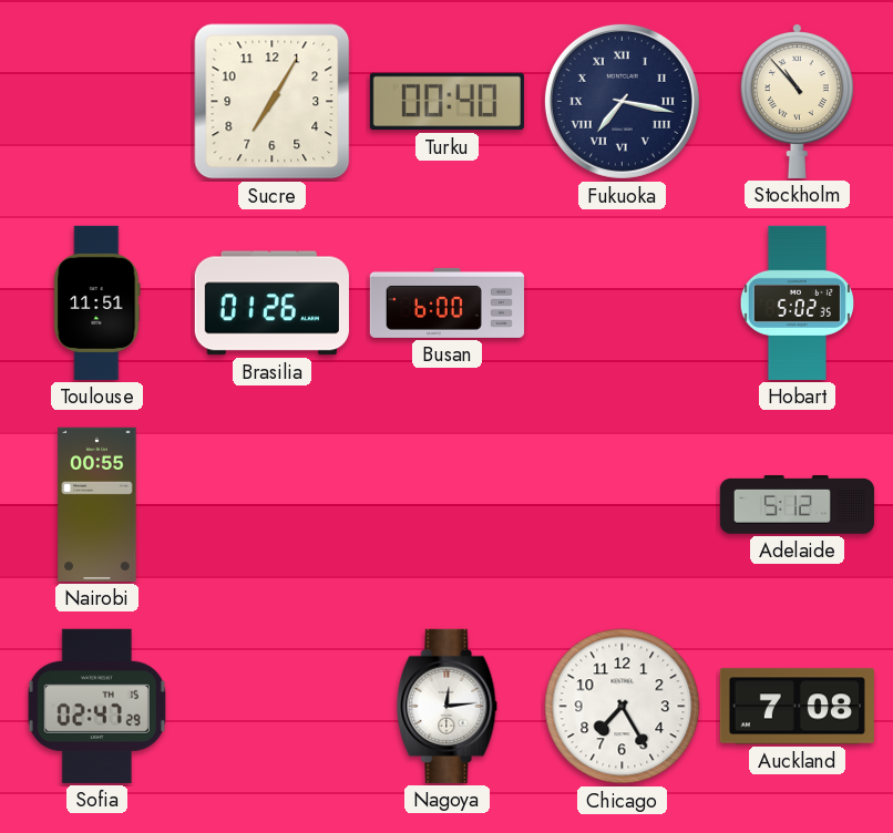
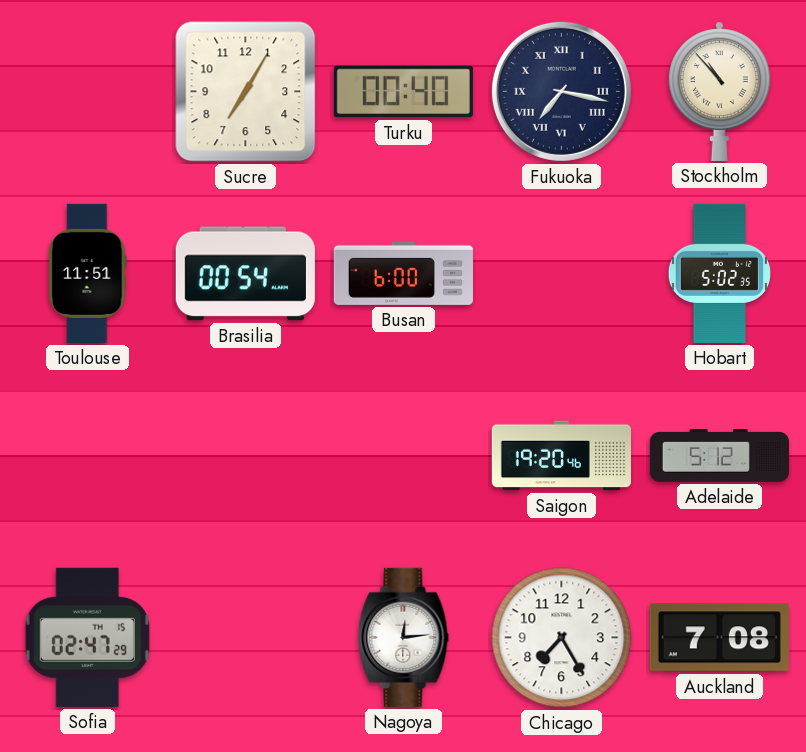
Brasilia: 01:26 -> 00:54 (245, 274)
Nairobi: 00:55 -> none (97, 504)
Saigon: none -> 19:20 (561, 456)
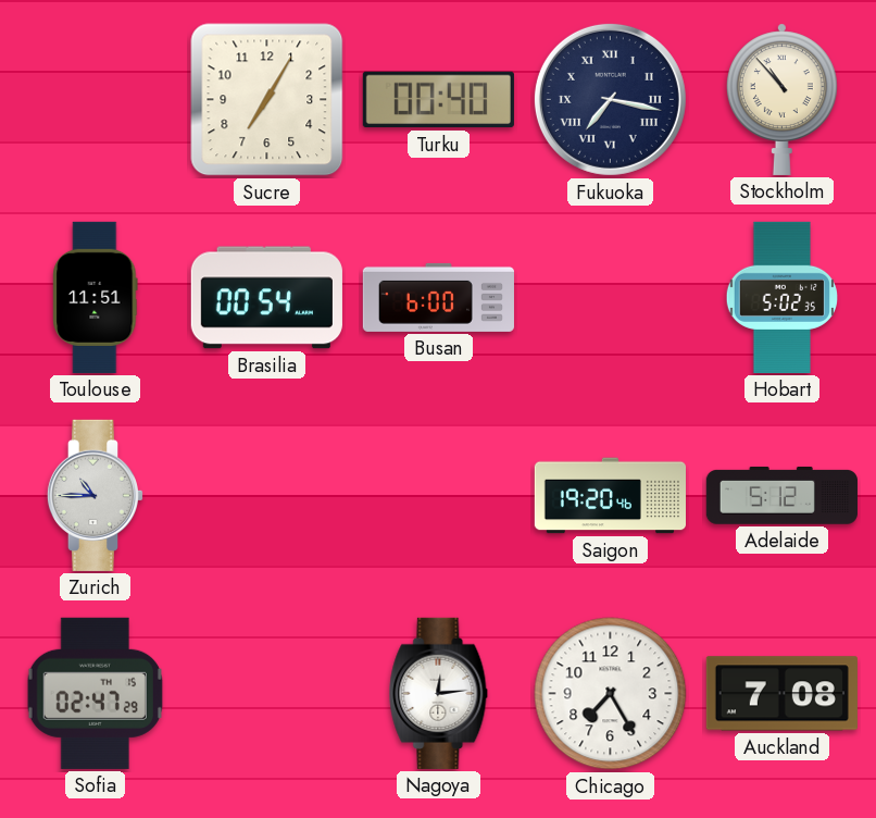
Zurich: none -> 10:45 (96, 495)
